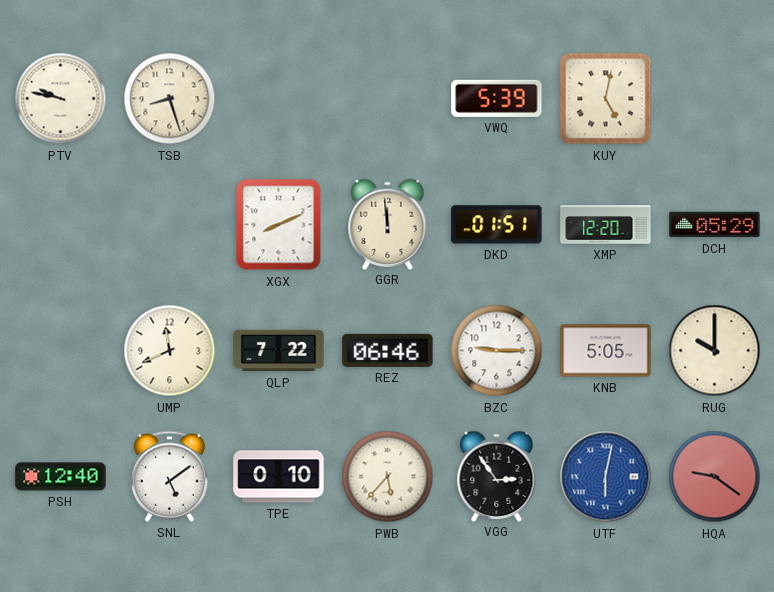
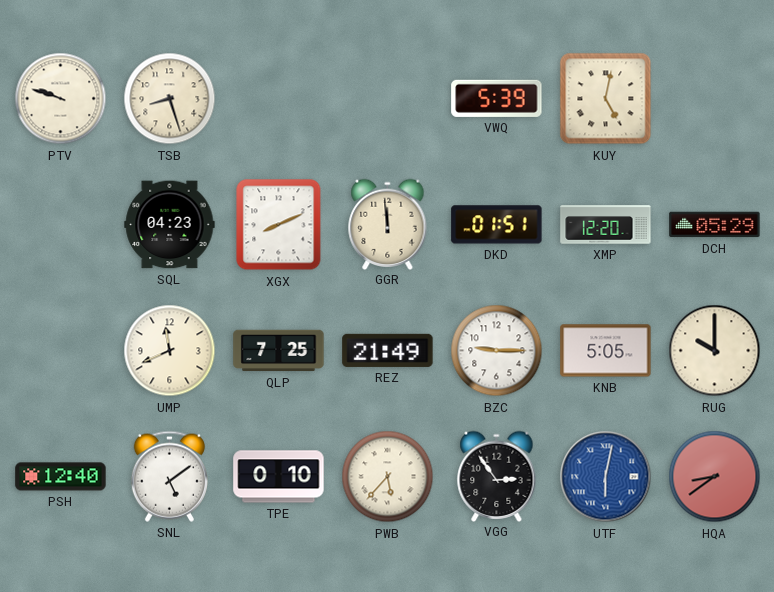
PTV: 9:47 -> 9:48 (61, 99)
SQL: none -> 04:23 (170, 225)
QLP: 7:22 -> 7:25 (279, 351)
REZ: 06:46 -> 21:49 (388, 350)
HQA: 9:21 -> 8:39 (715, 477)
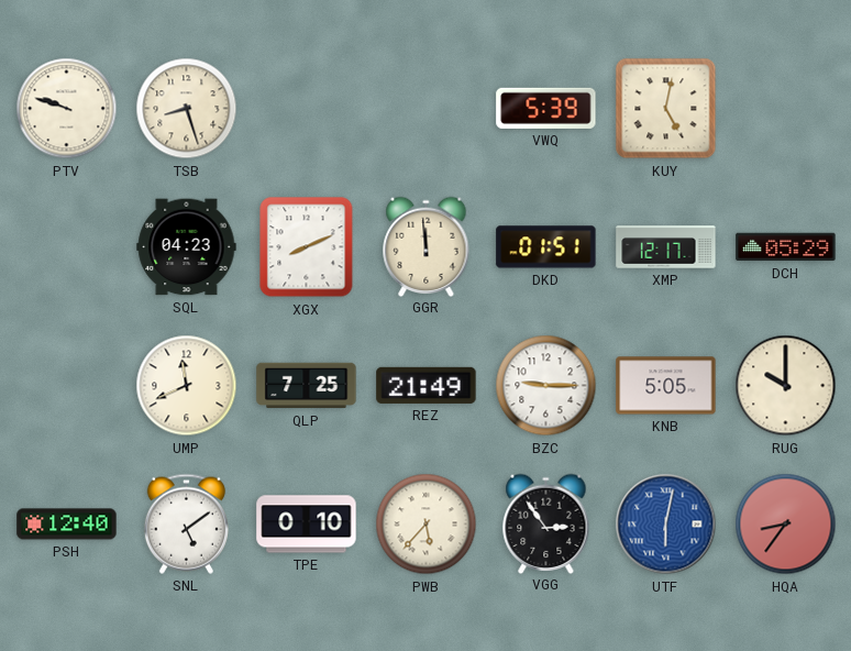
XMP: 12:20 -> 12:17 (666, 247)
HQA: 8:39 -> 8:36 (786, 525)
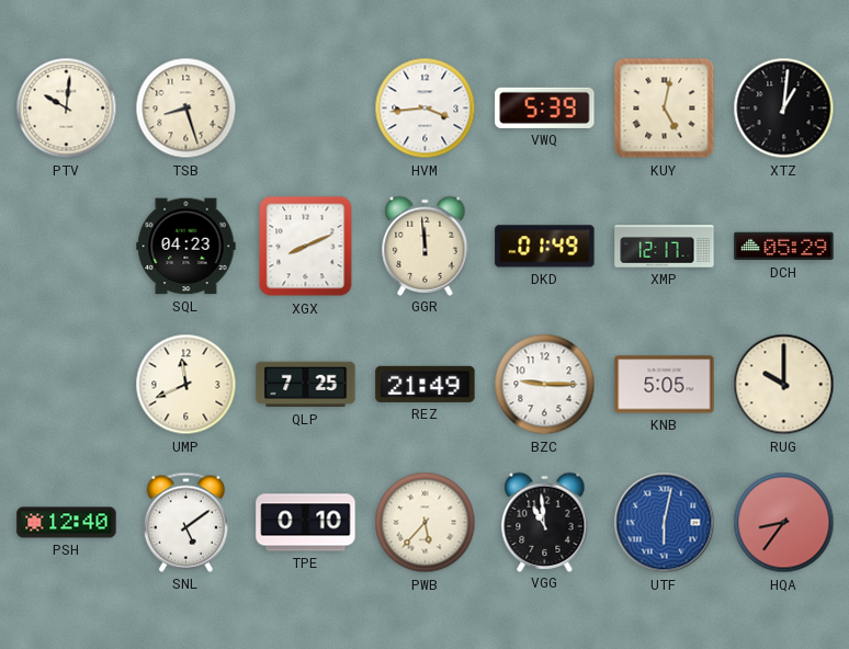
PTV: 9:48 -> 10:01 (67, 109)
HVM: none -> 3:44 (426, 109)
XTZ: none -> 1:01 (784, 109)
DKD: 01:51 -> 01:49 (545, 247)
VGG: 2:54 -> 10:59 (545, 522)
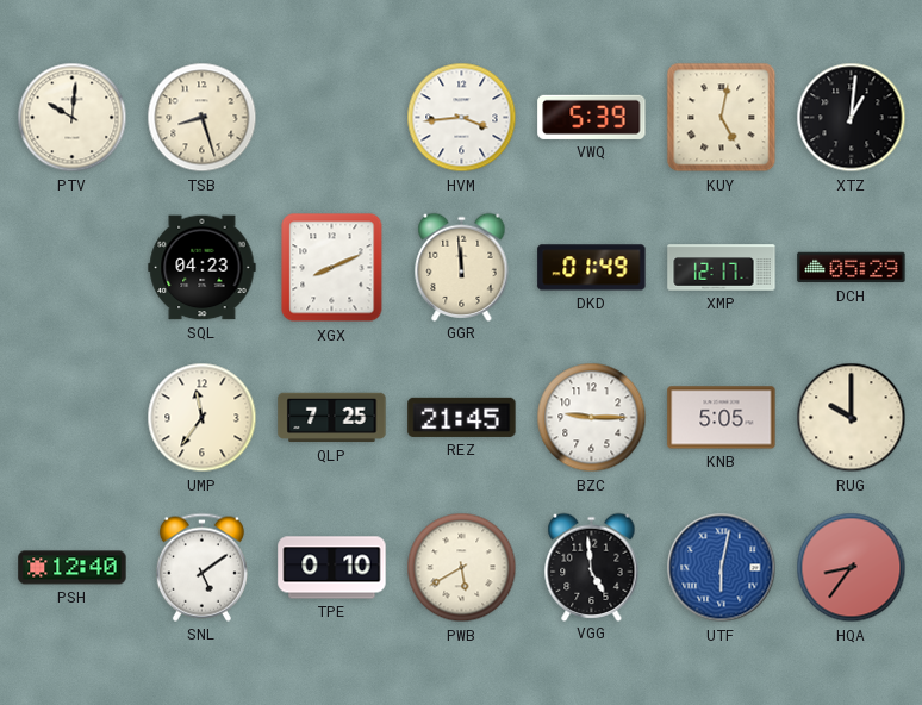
UMP: 11:41 -> 11:36 (203, 418)
REZ: 21:49 -> 21:45 (462, 417)
PWB: 5:37 -> 5:40 (462, 568)
VGG: 10:59 -> 4:59 (592, 567)
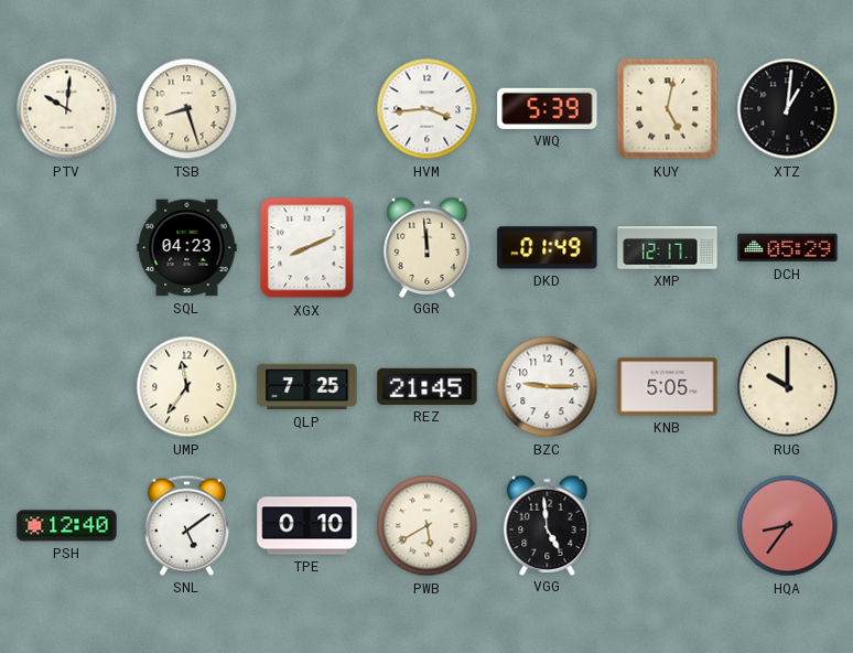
UTF: 6:02 -> none (722, 568)
